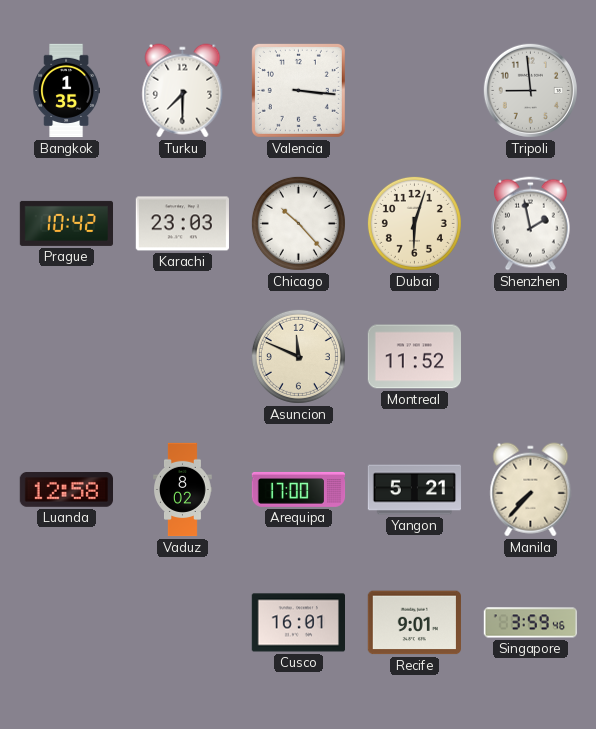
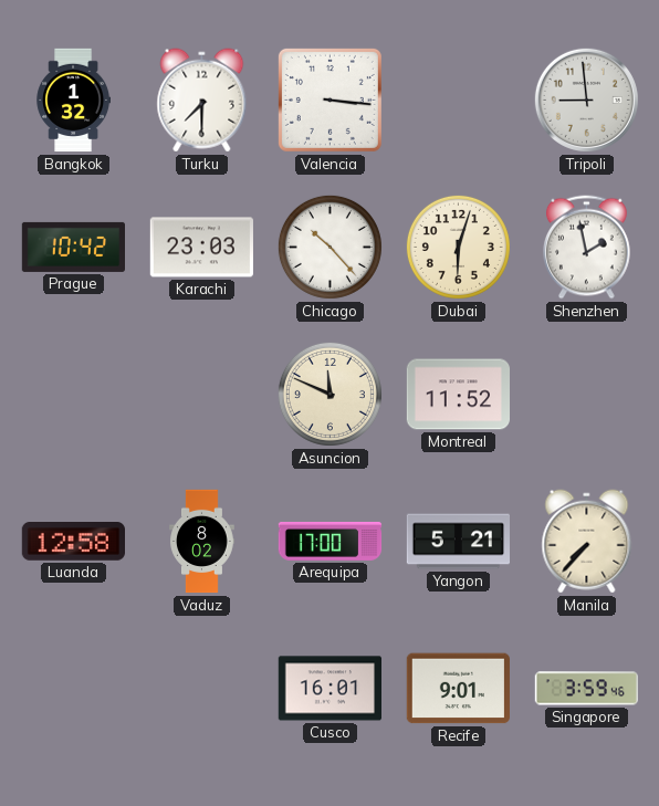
Bangkok: 1:35 -> 1:32 (73, 101)
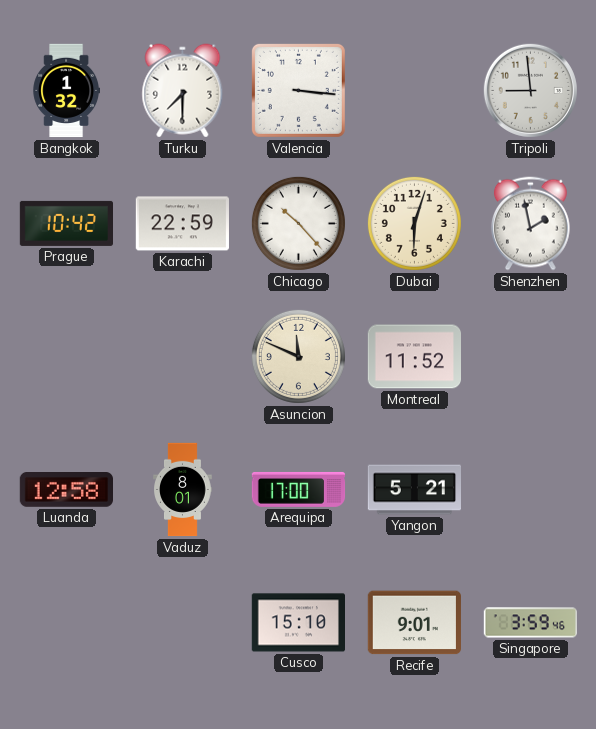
Karachi: 23:03 -> 22:59 (182, 224)
Vaduz: 8:02 -> 8:01 (183, 490)
Manila: 7:37 -> none (587, 542)
Cusco: 16:01 -> 15:10 (298, 623)
